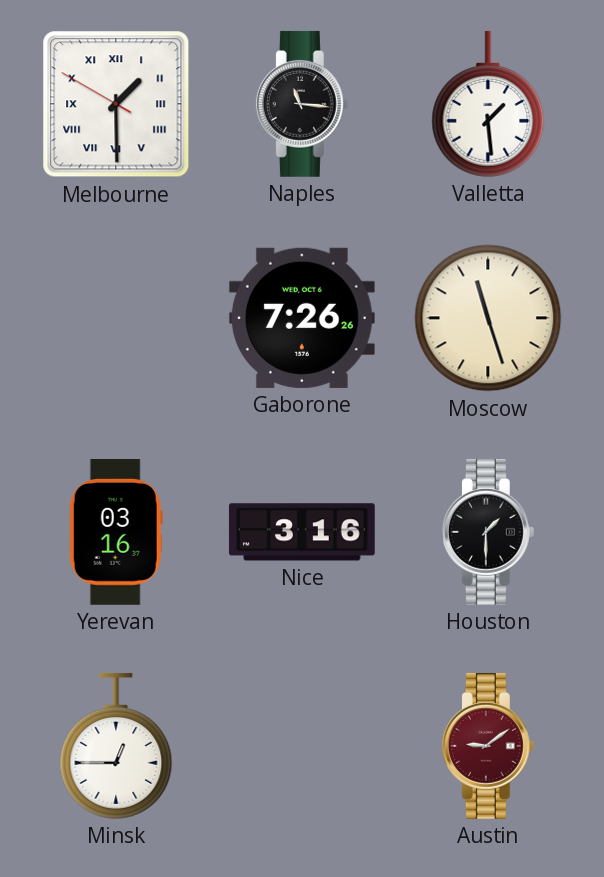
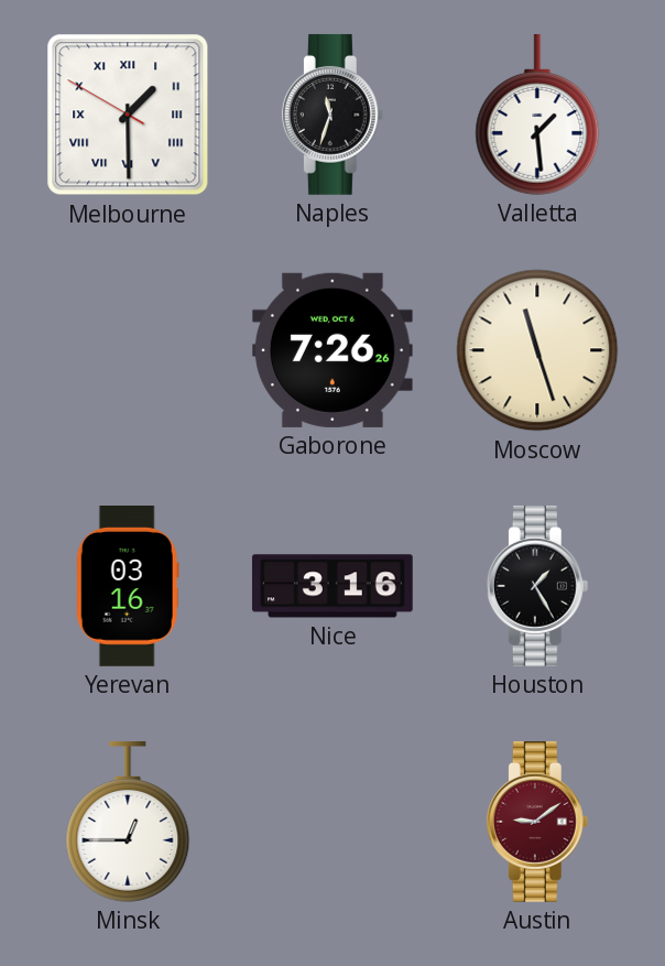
Naples: 11:16 -> 11:33 (332, 115)
Houston: 1:30 -> 1:25 (537, 586)
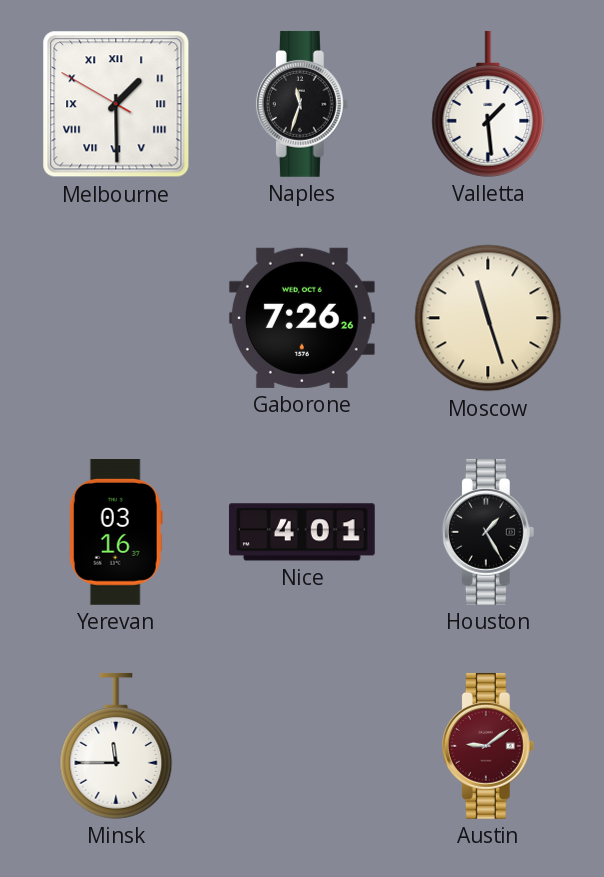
Nice: 3:16 -> 4:01 (302, 532)
Minsk: 12:45 -> 11:45 (116, 746)
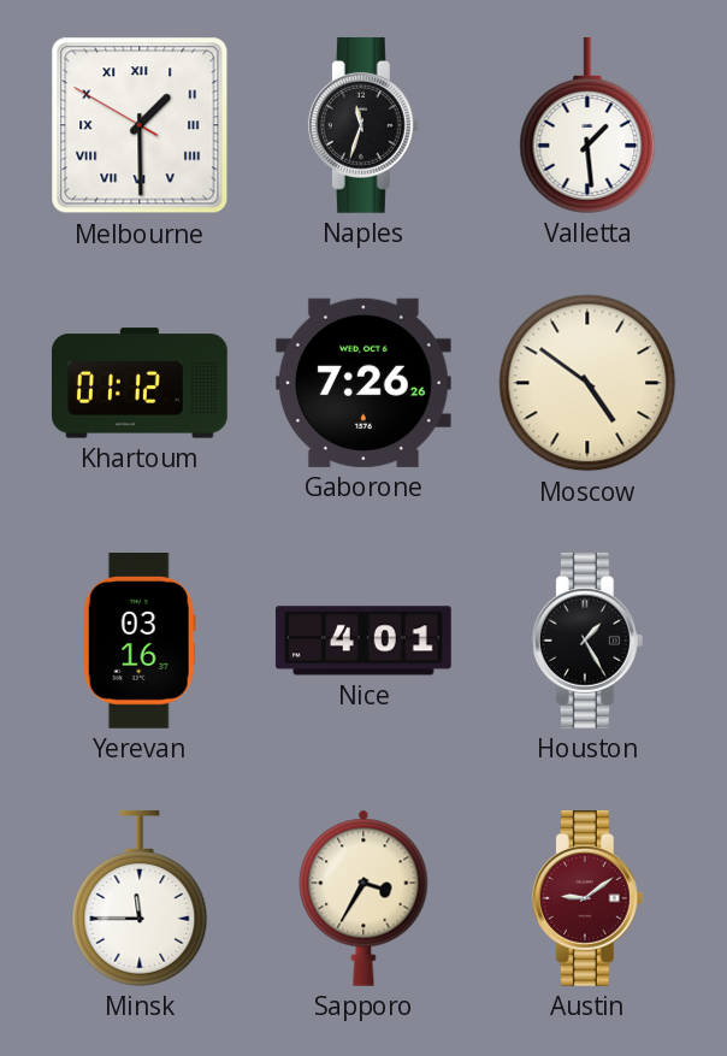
Khartoum: none -> 01:12 (141, 383)
Moscow: 11:27 -> 4:51 (587, 383)
Sapporo: none -> 3:35 (363, 898)
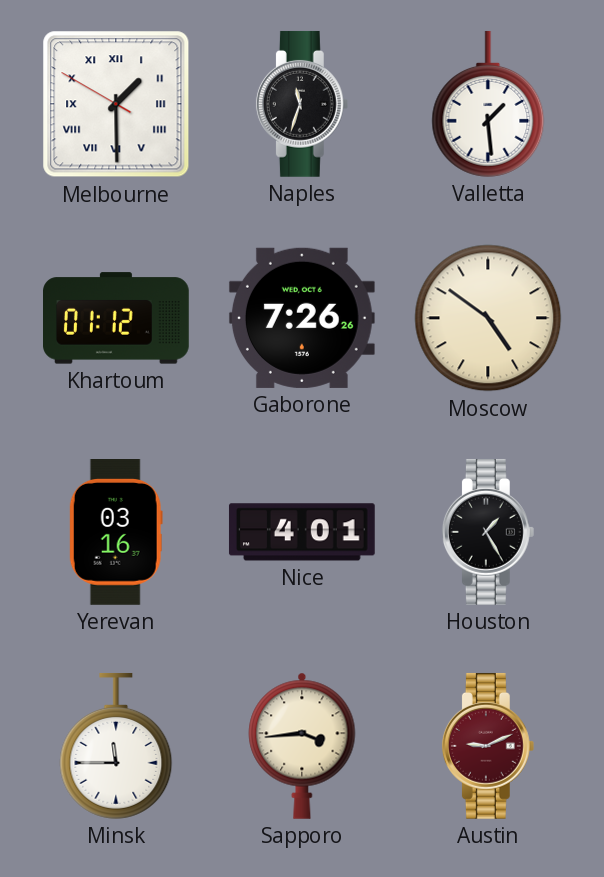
Sapporo: 3:35 -> 3:44 (302, 746)
Austin: 9:09 -> 9:11 (488, 746)
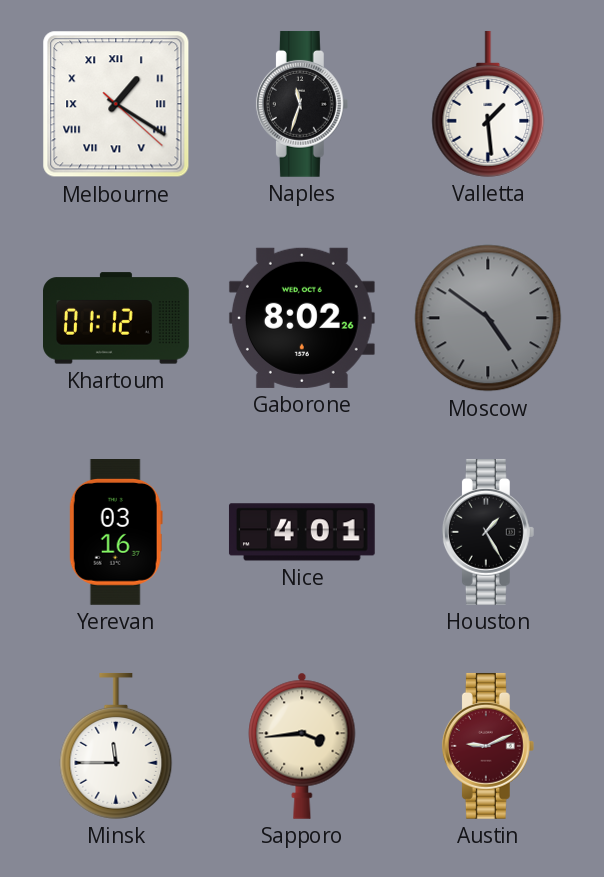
Melbourne: 1:29 -> 1:20 (116, 104)
Gaborone: 7:26 -> 8:02 (302, 318)
Moscow dial: cream -> grey (488, 318)
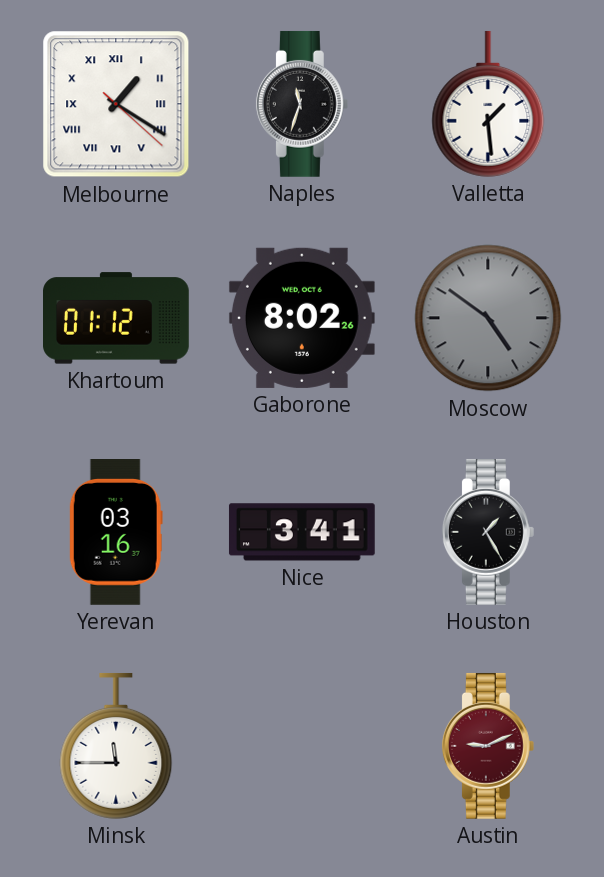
Nice: 4:01 -> 3:41 (302, 532)
Sapporo: 3:44 -> none (302, 746)
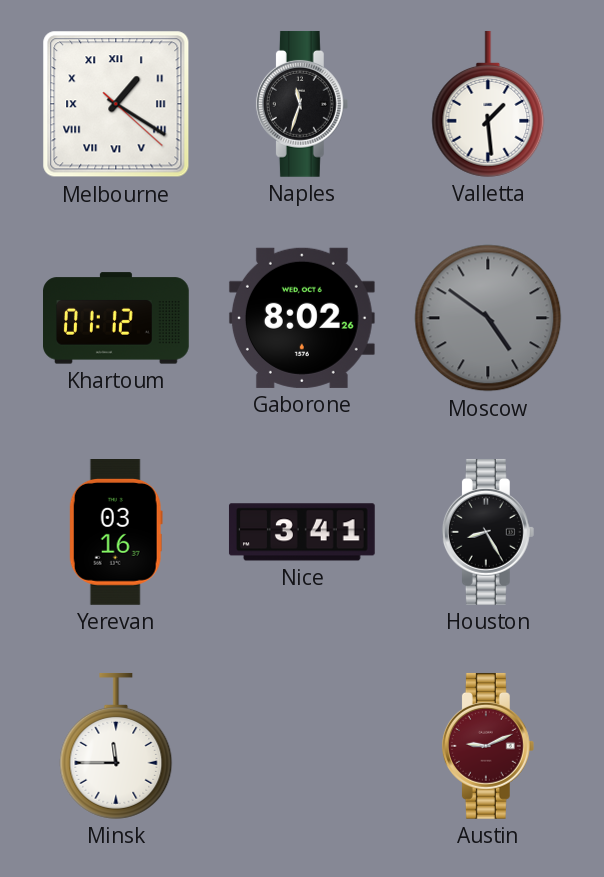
Houston: 1:25 -> 8:25 (488, 532)
